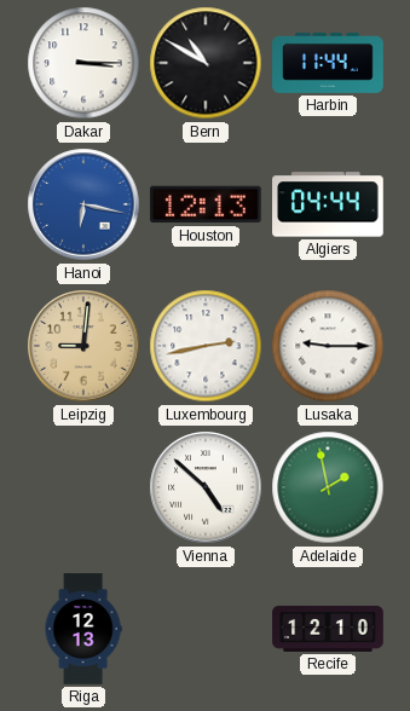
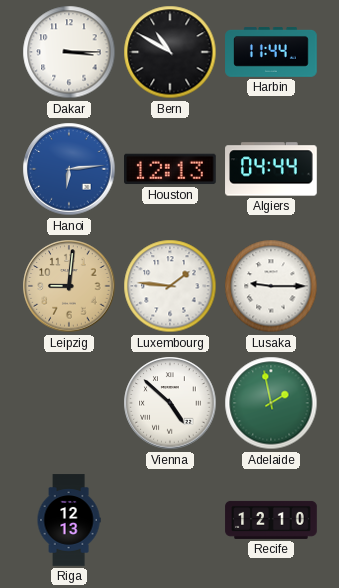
Hanoi: 6:17 -> 6:14 (69, 169)
Luxembourg: 2:43 -> 1:46 (170, 286)
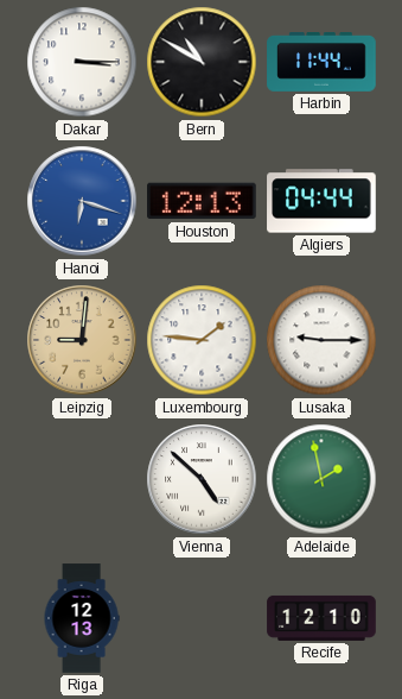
Hanoi: 6:14 -> 6:18 (82, 201)
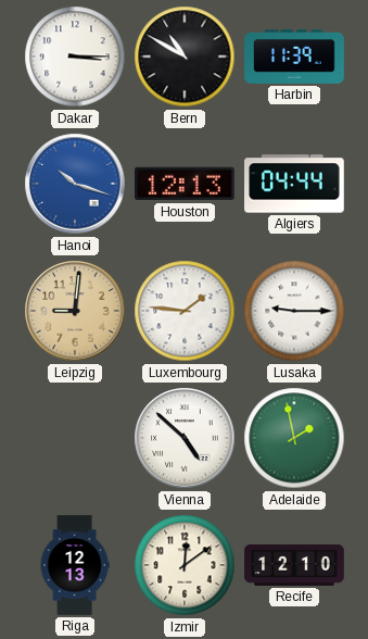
Harbin: 11:44 -> 11:39 (294, 58)
Hanoi: 6:18 -> 10:18 (75, 184)
Izmir: none -> 12:09 (185, 565)
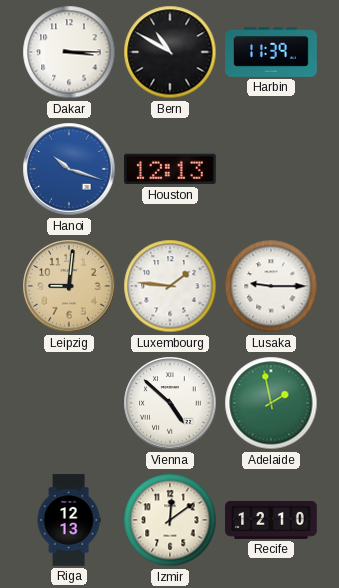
Algiers: 04:44 -> none (294, 184)
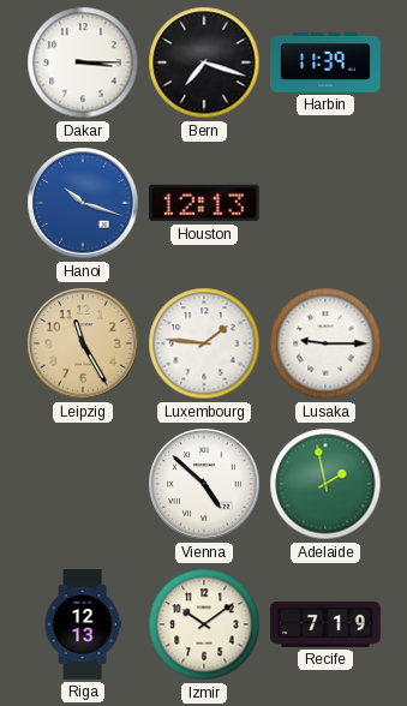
Bern: 10:50 -> 7:18 (204, 62)
Leipzig: 9:01 -> 11:25 (83, 343)
Izmir: 12:09 -> 10:09 (204, 624)
Recife: 12:10 -> 7:19 (325, 624)
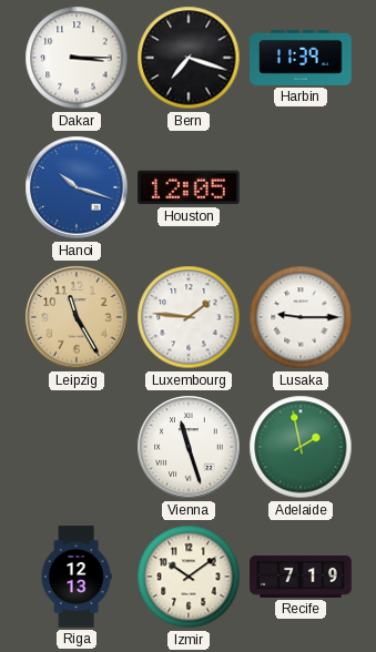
Houston: 12:13 -> 12:05 (190, 187)
Vienna: 4:52 -> 11:27 (189, 447)
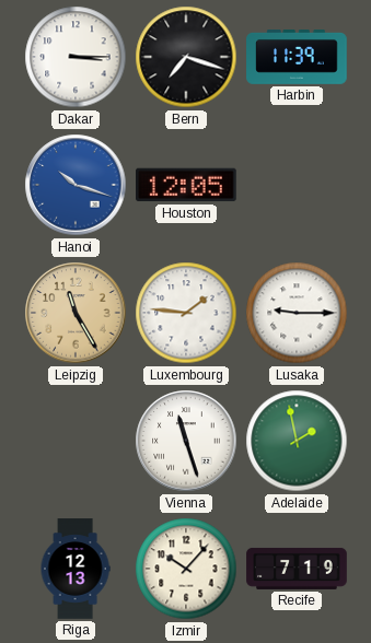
Izmir: 10:09 -> 10:07 (186, 569)
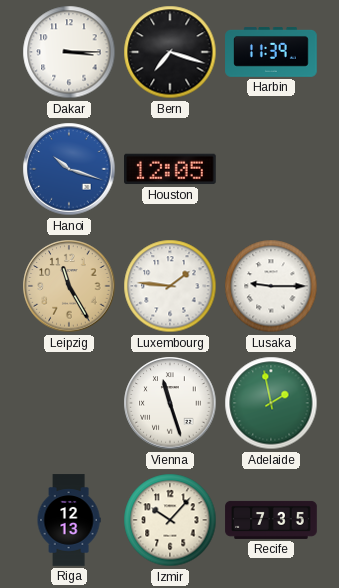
Recife: 7:19 -> 7:35 (271, 520)
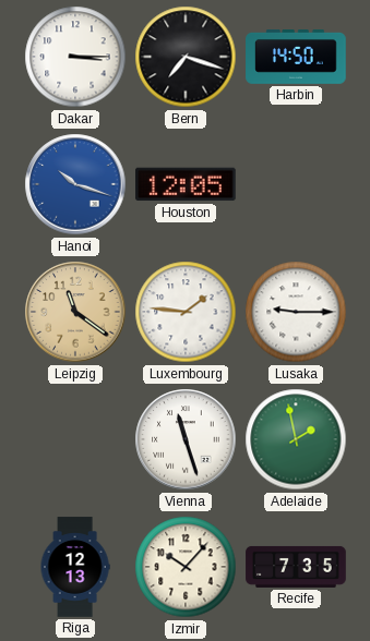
Harbin: 11:39 -> 14:50 (296, 58)
Leipzig: 11:25 -> 11:21 (75, 312)
